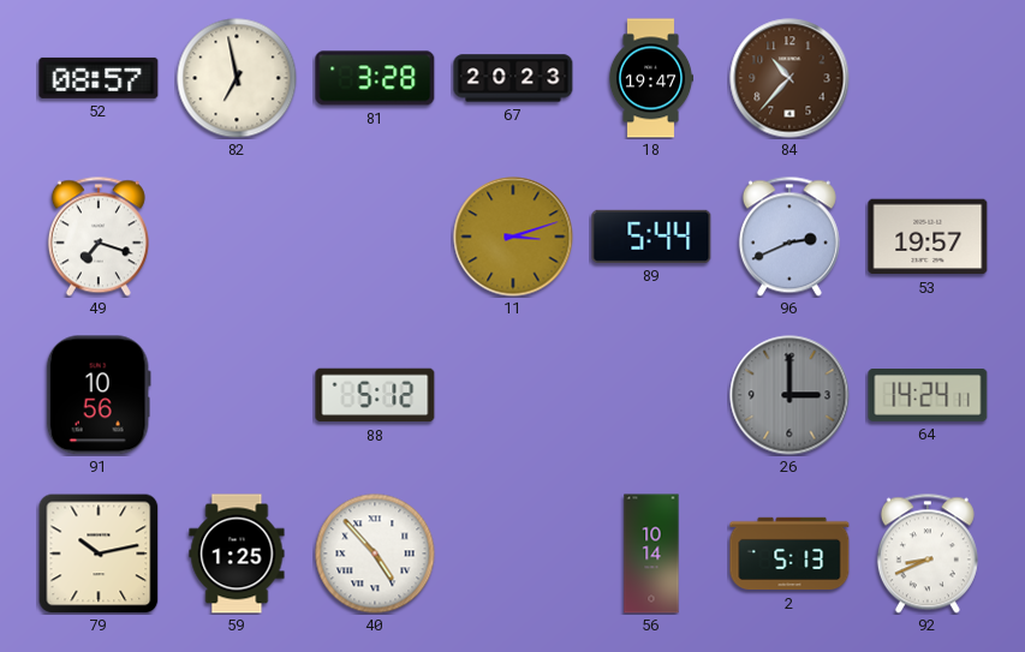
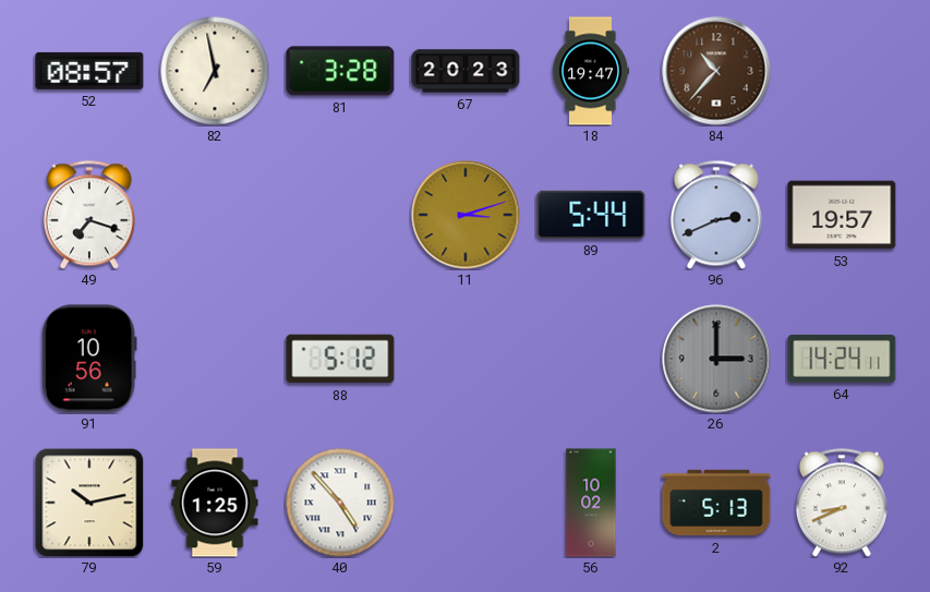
56: 10:14 -> 10:02 (591, 503)
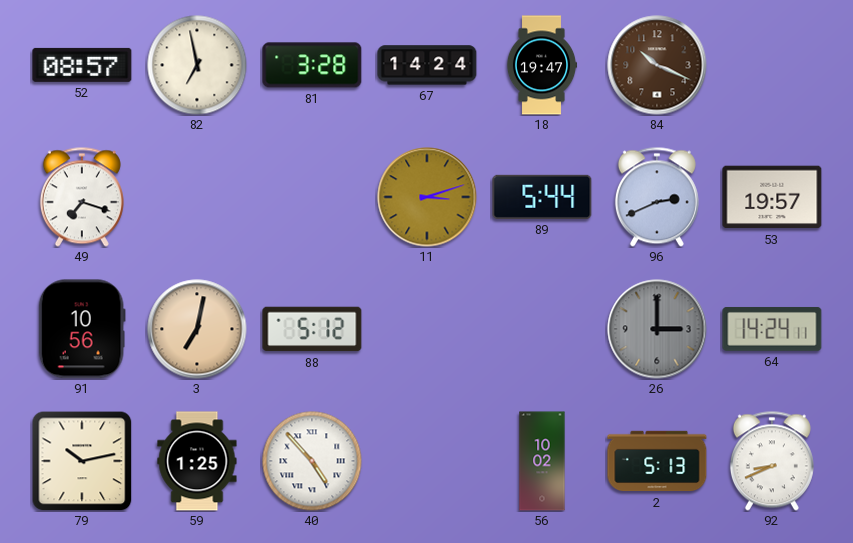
67: 20:23 -> 14:24 (427, 65)
84: 10:37 -> 10:19 (657, 65)
3: none -> 7:02 (197, 329)
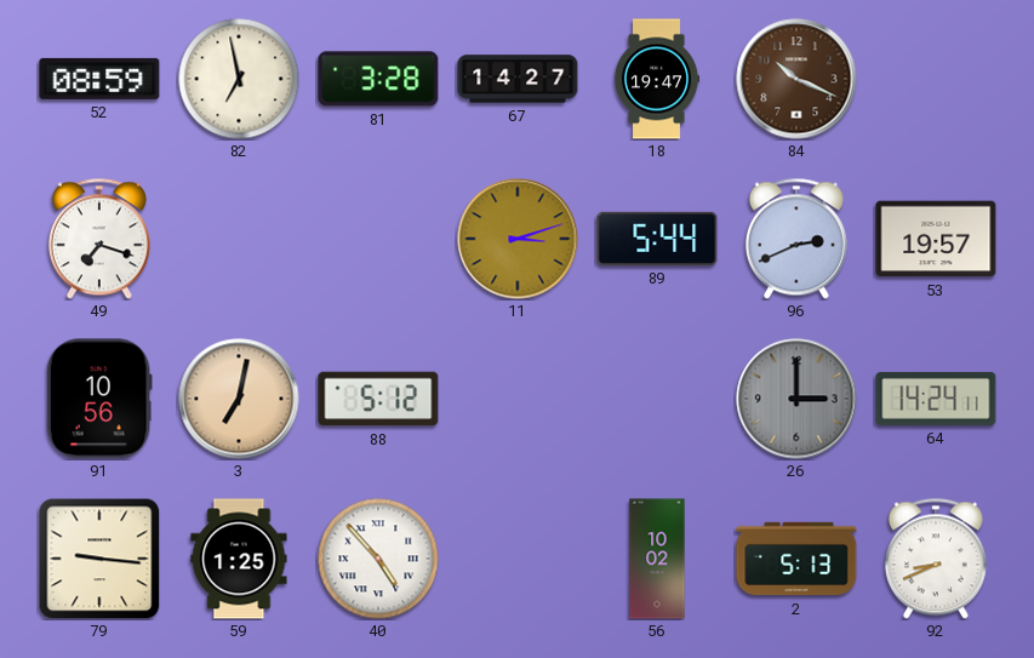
52: 08:57 -> 08:59 (99, 79)
67: 14:24 -> 14:27 (518, 79)
79: 10:13 -> 9:16 (99, 559)
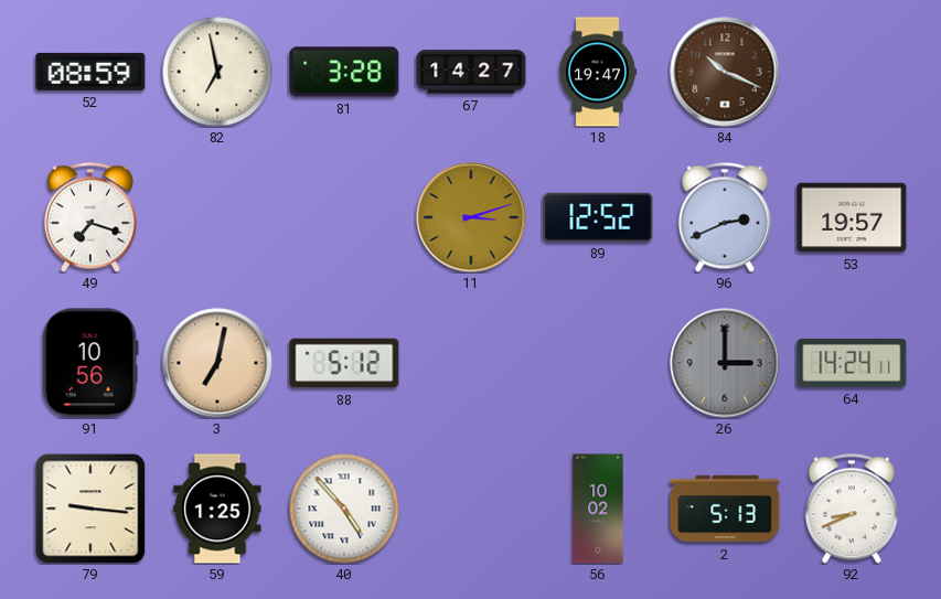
89: 5:44 -> 12:52 (598, 217)
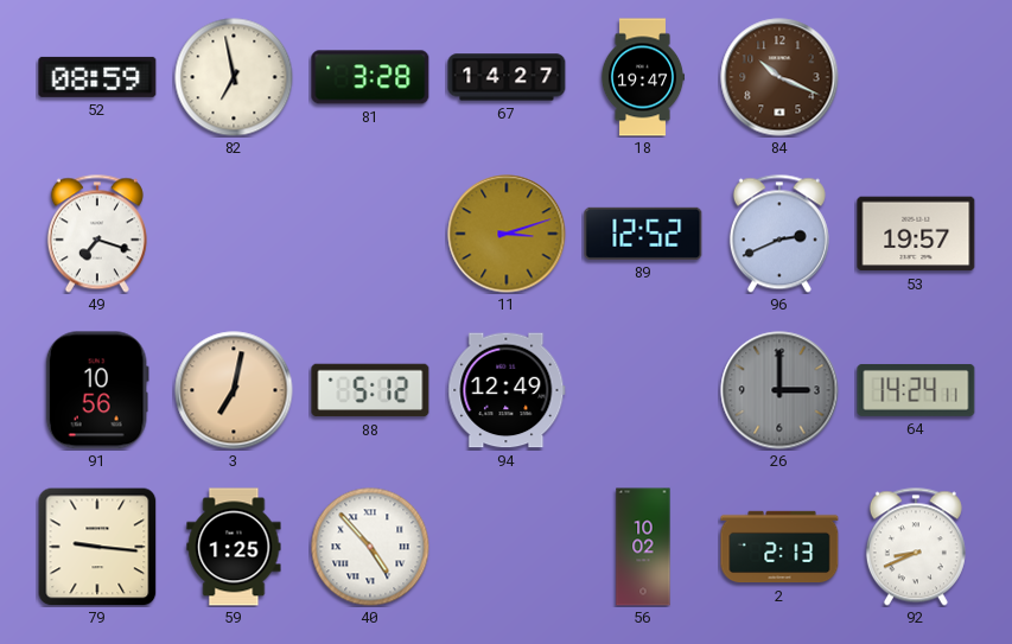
94: none -> 12:49 (507, 390)
2: 5:13 -> 2:13 (779, 547)
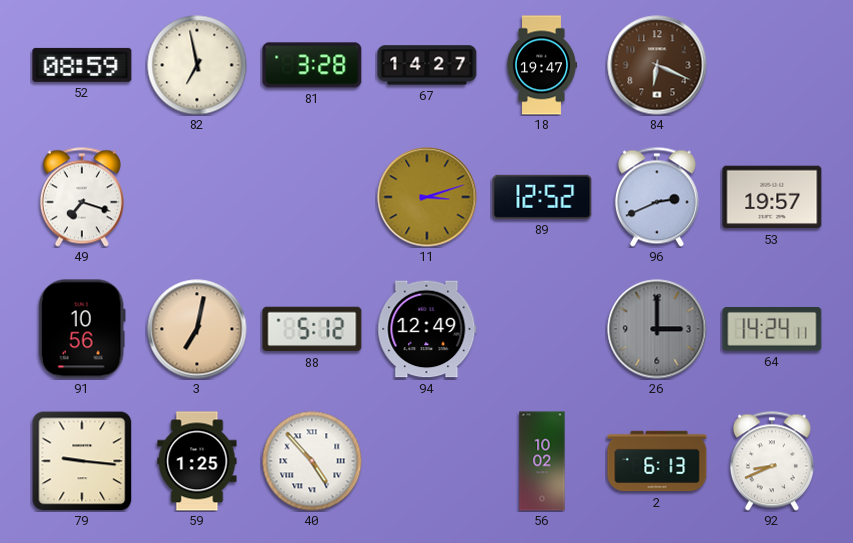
84: 10:19 -> 6:19 (657, 65)
2: 2:13 -> 6:13 (657, 461)
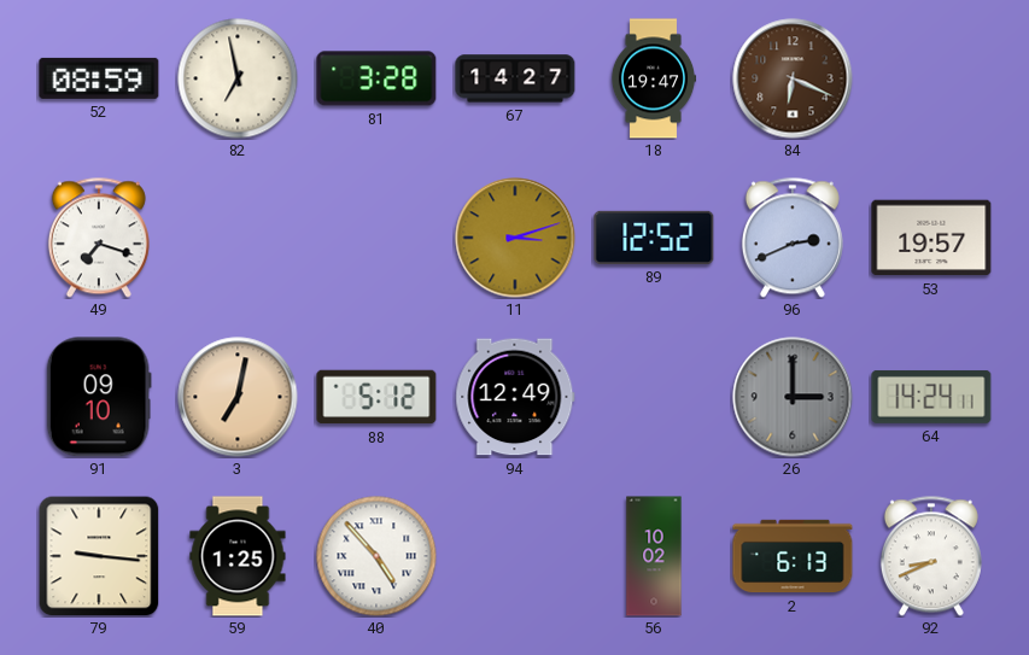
91: 10:56 -> 09:10 (99, 397)
